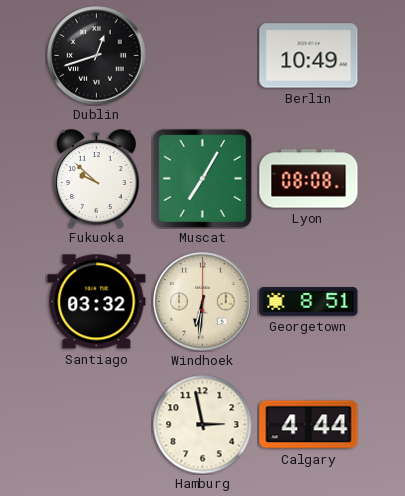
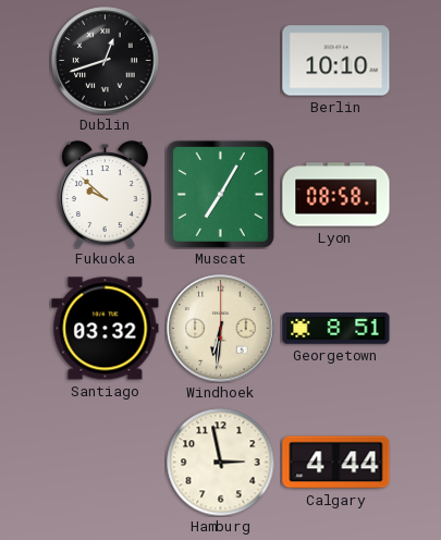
Berlin: 10:49 -> 10:10 (336, 61)
Lyon: 08:08 -> 08:58 (336, 195)
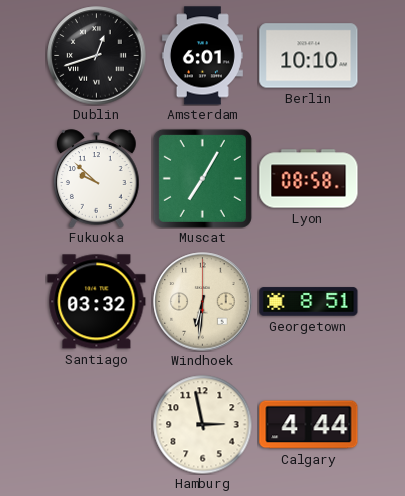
Amsterdam: none -> 6:01 (202, 56)
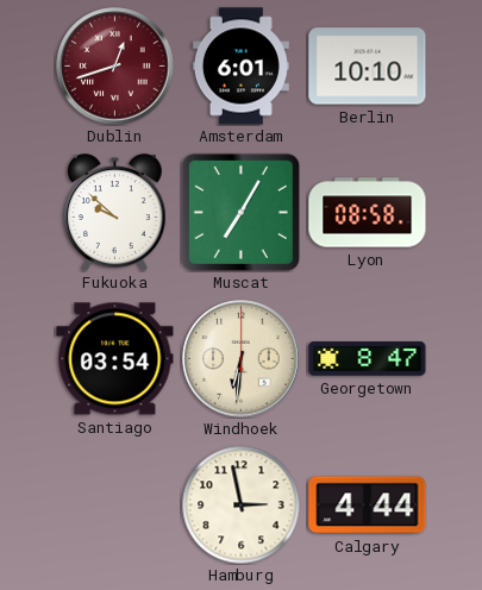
Dublin dial: black -> burgundy (115, 67)
Santiago: 03:32 -> 03:54 (115, 359)
Georgetown: 8:51 -> 8:47 (368, 359)
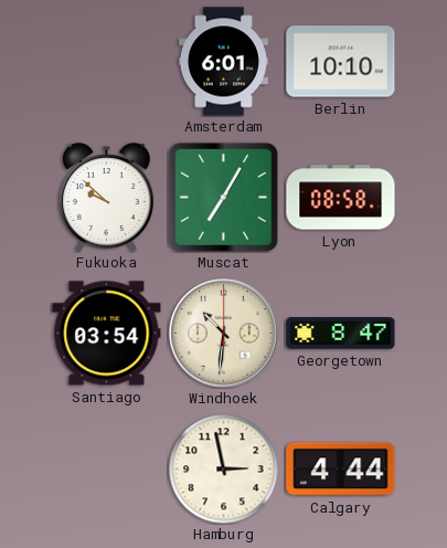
Dublin: 12:42 -> none (115, 67)
Windhoek: 6:31 -> 10:31 (224, 334)
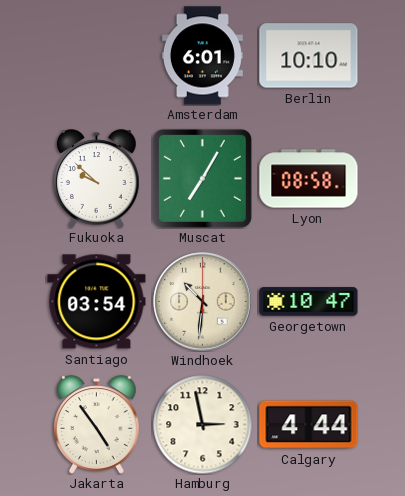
Georgetown: 8:47 -> 10:47 (309, 302)
Jakarta: none -> 4:54 (97, 425)
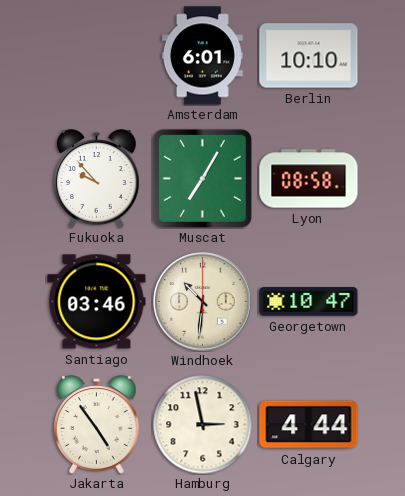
Fukuoka: 9:52 -> 9:53 (97, 179)
Santiago: 03:54 -> 03:46 (97, 302)
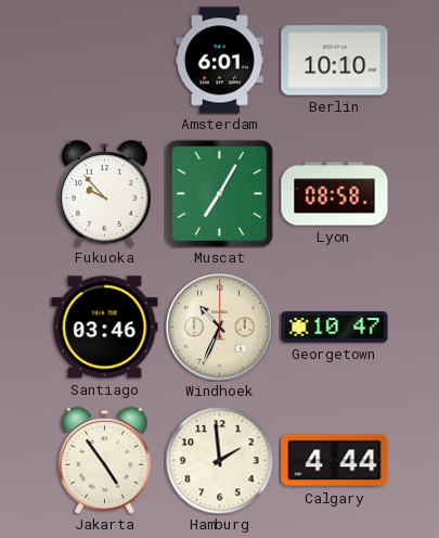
Windhoek: 10:31 -> 10:34 (220, 328)
Hamburg: 2:58 -> 1:59 (220, 461)
